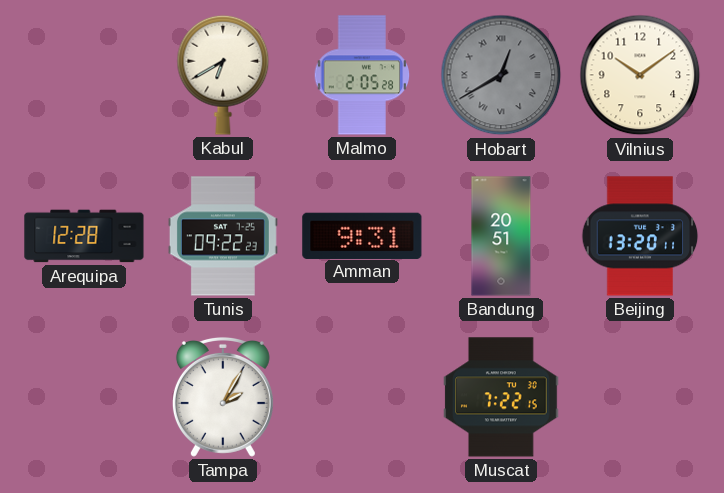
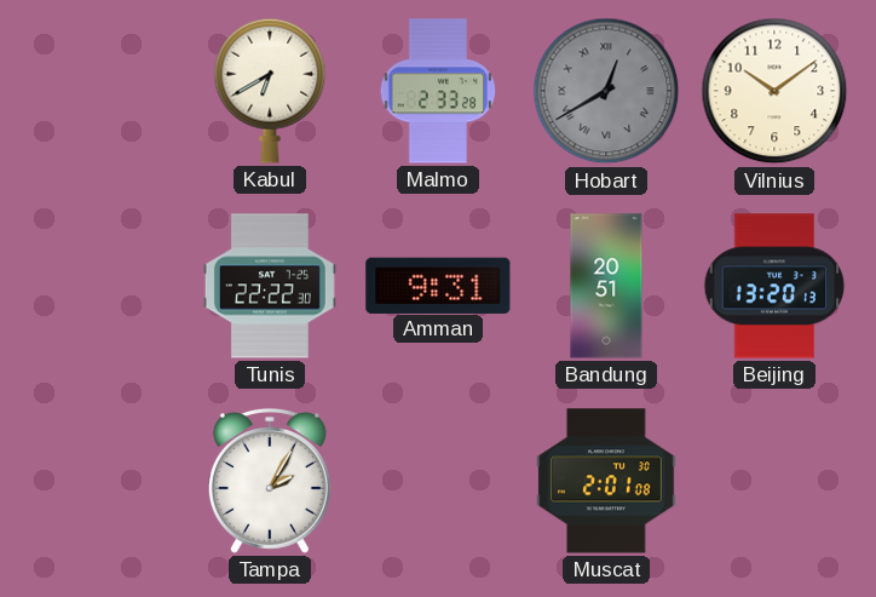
Malmo: 2:05 -> 2:33 (438, 91)
Arequipa: 12:28 -> none (84, 236)
Tunis: 09:22 -> 22:22 (270, 286)
Beijing: 13:20:11 -> 13:20:13 (774, 286)
Muscat: 7:22 -> 2:01 (606, 481)
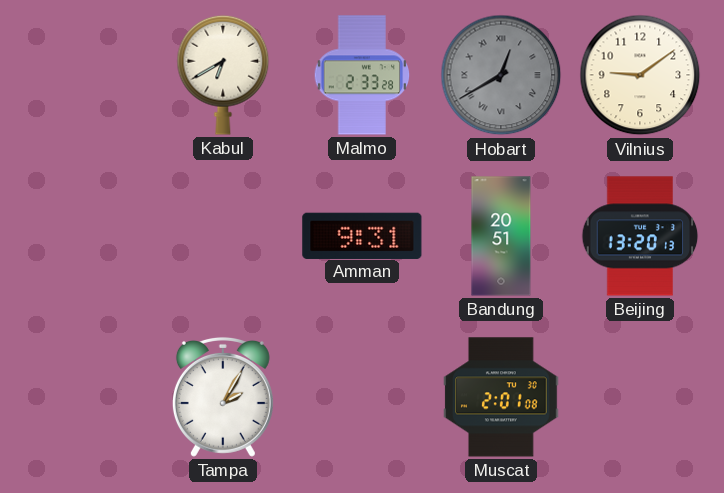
Vilnius: 10:09 -> 9:09 (640, 75)
Tunis: 22:22 -> none (270, 286)
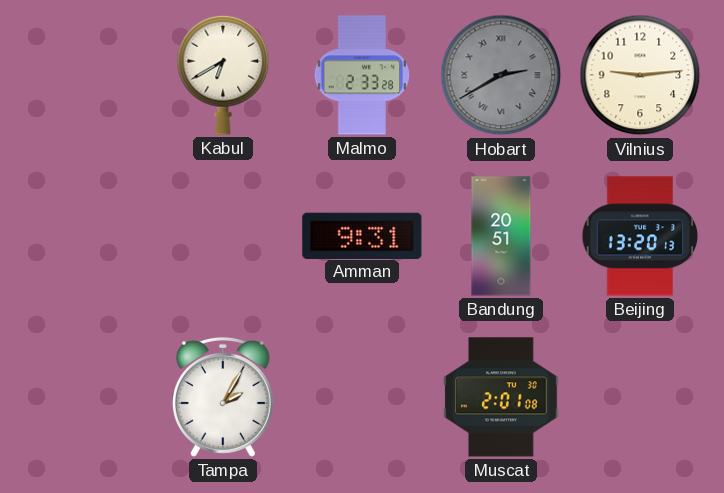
Hobart: 12:40 -> 2:40 (501, 75)
Vilnius: 9:09 -> 9:14 (640, 75)
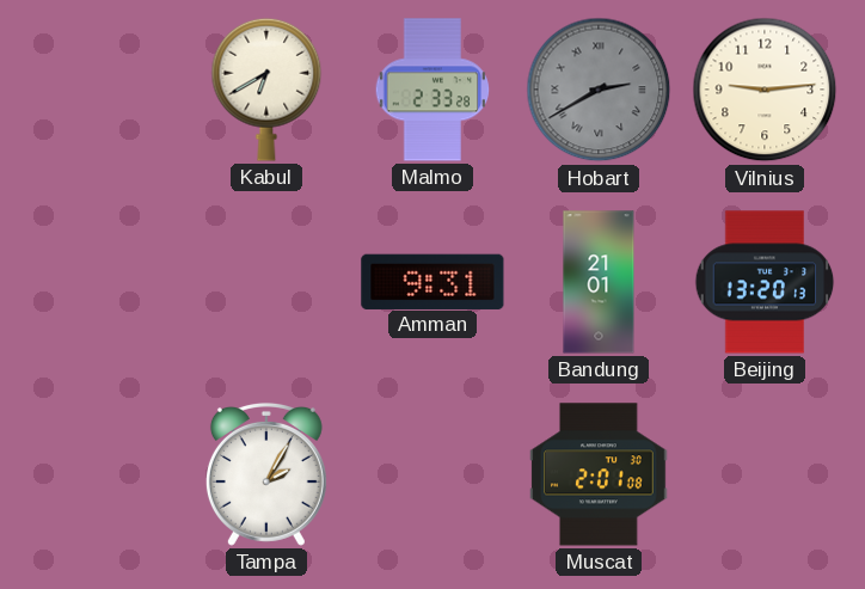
Bandung: 20:51 -> 21:01 (599, 282)
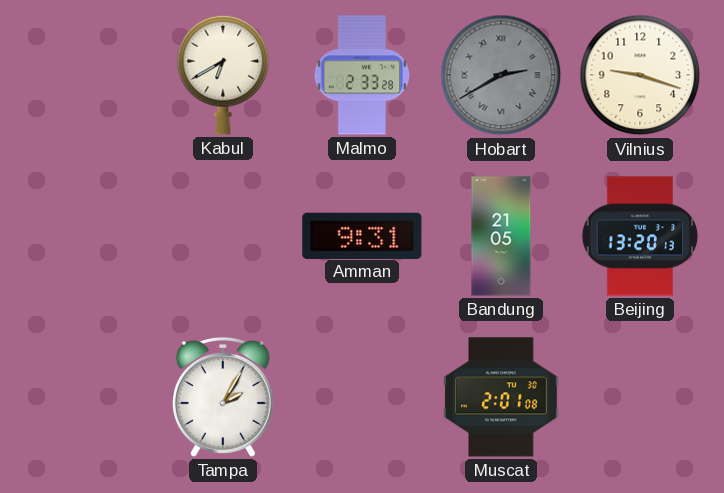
Vilnius: 9:14 -> 9:18 (640, 75)
Bandung: 21:01 -> 21:05 (501, 236)
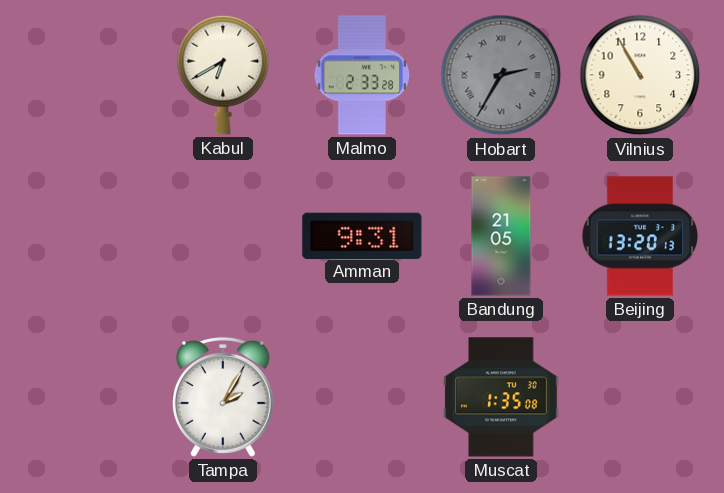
Hobart: 2:40 -> 2:35 (501, 75)
Vilnius: 9:18 -> 10:55 (640, 75)
Muscat: 2:01 -> 1:35 (501, 397)
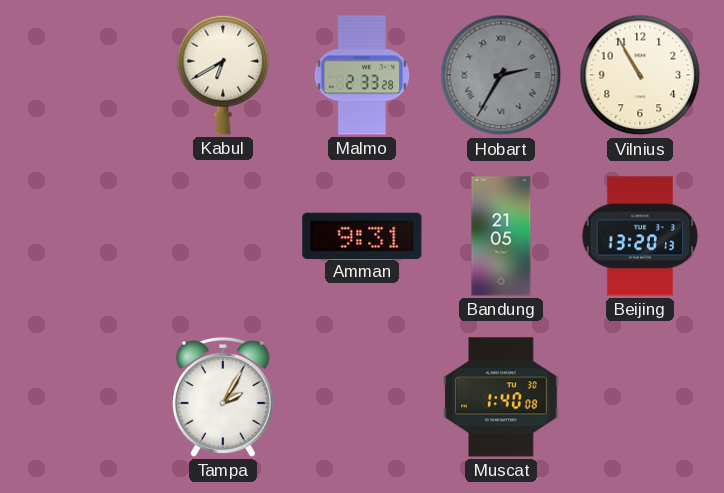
Muscat: 1:35 -> 1:40 (501, 397)
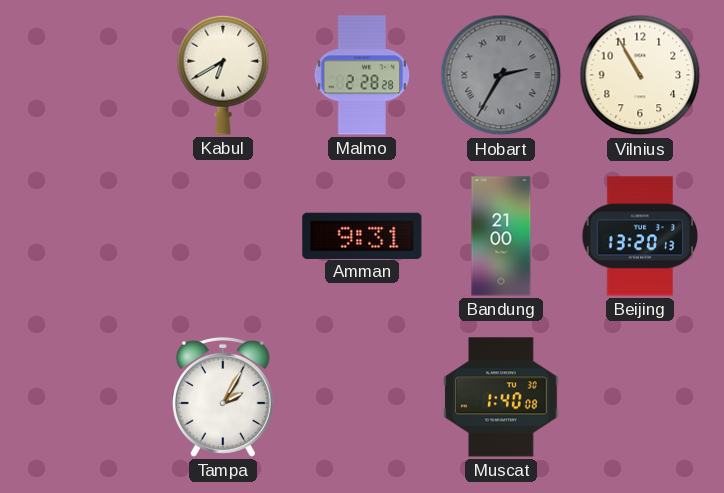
Malmo: 2:33 -> 2:28 (362, 75)
Bandung: 21:05 -> 21:00 (501, 236)
